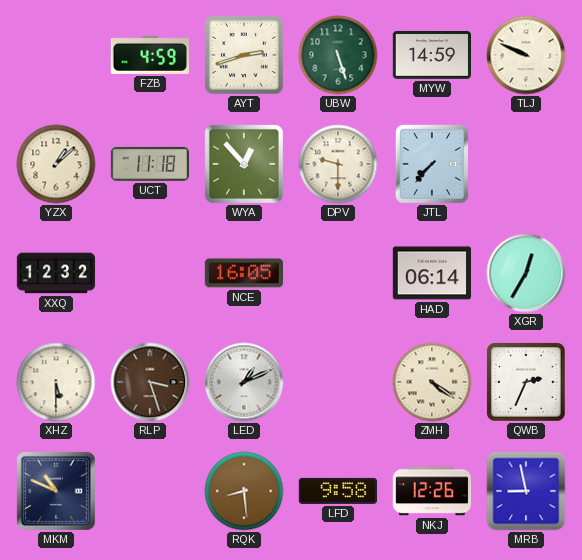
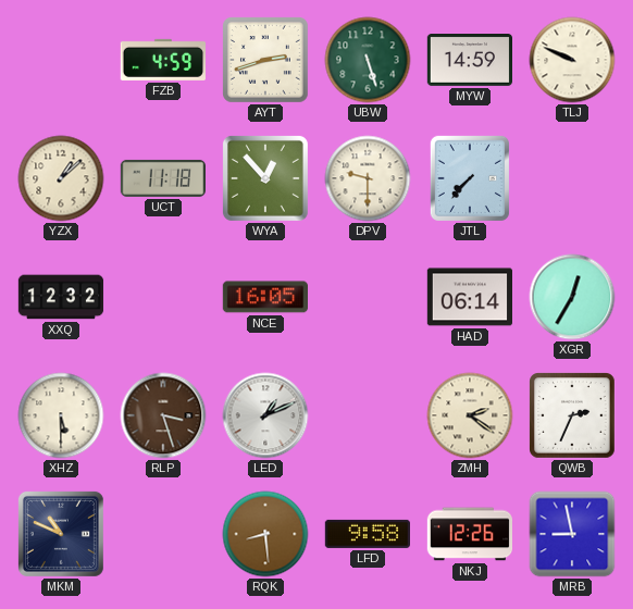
ZMH: 4:21 -> 2:21 (470, 415)
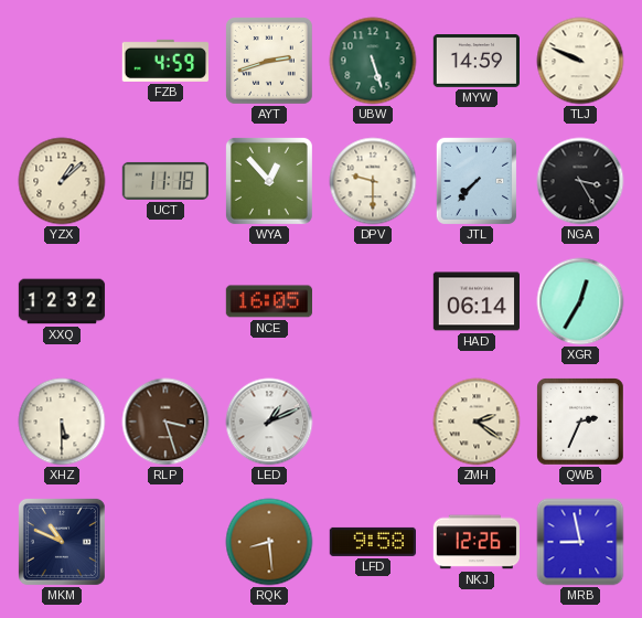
NGA: none -> 3:25 (580, 181)
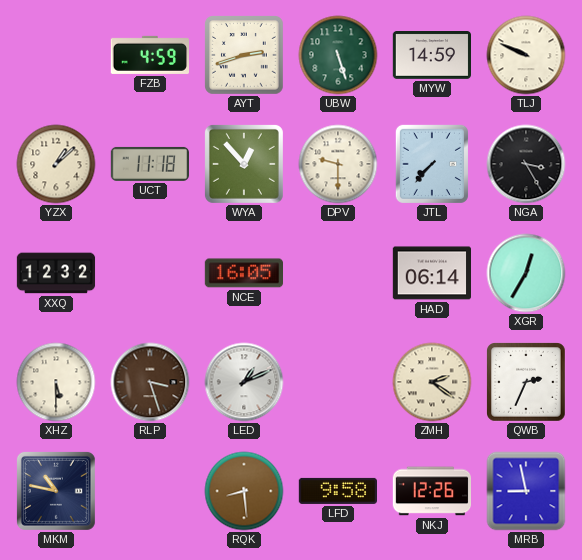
MKM: 10:49 -> 10:47 (56, 491)
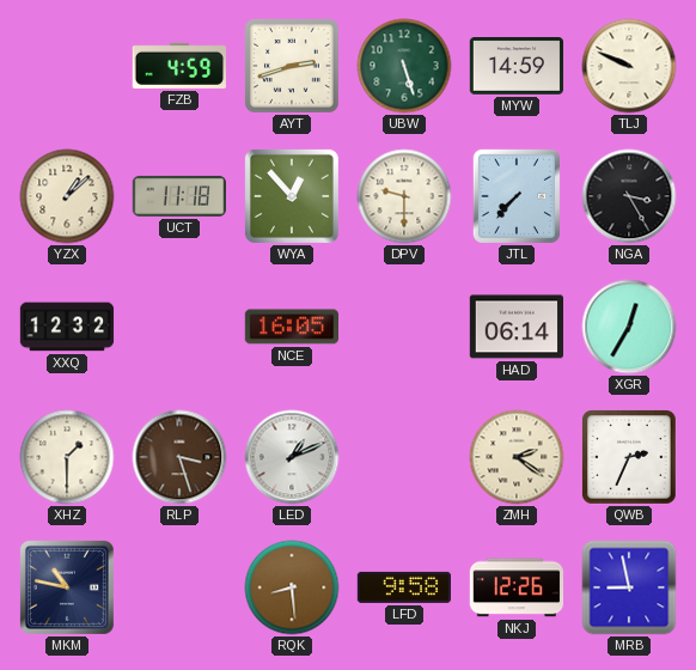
XHZ: 5:30 -> 1:30 (67, 457)
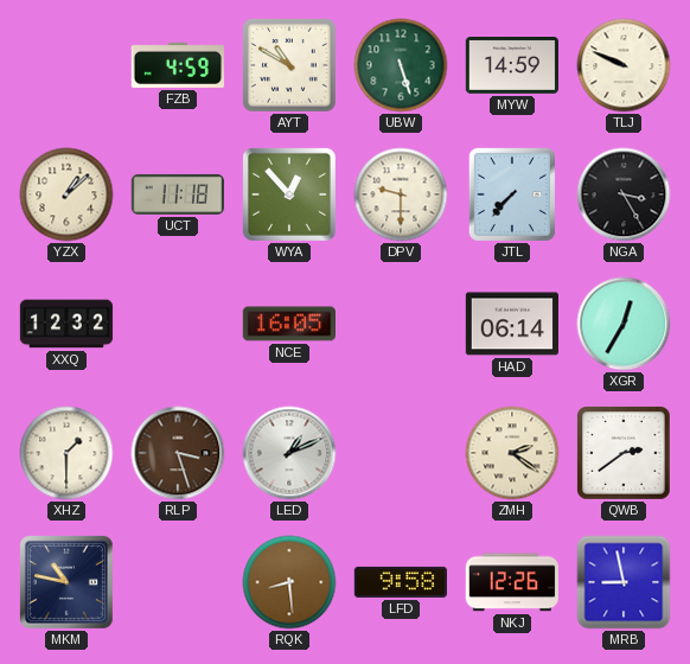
AYT: 2:42 -> 10:50 (290, 66)
QWB: 2:34 -> 2:39 (625, 454)
